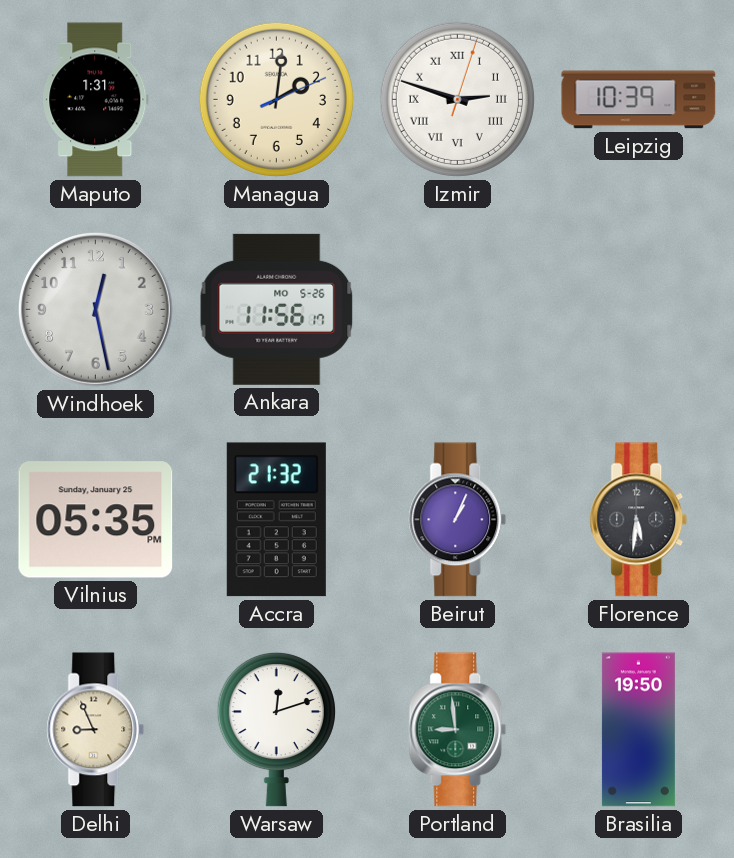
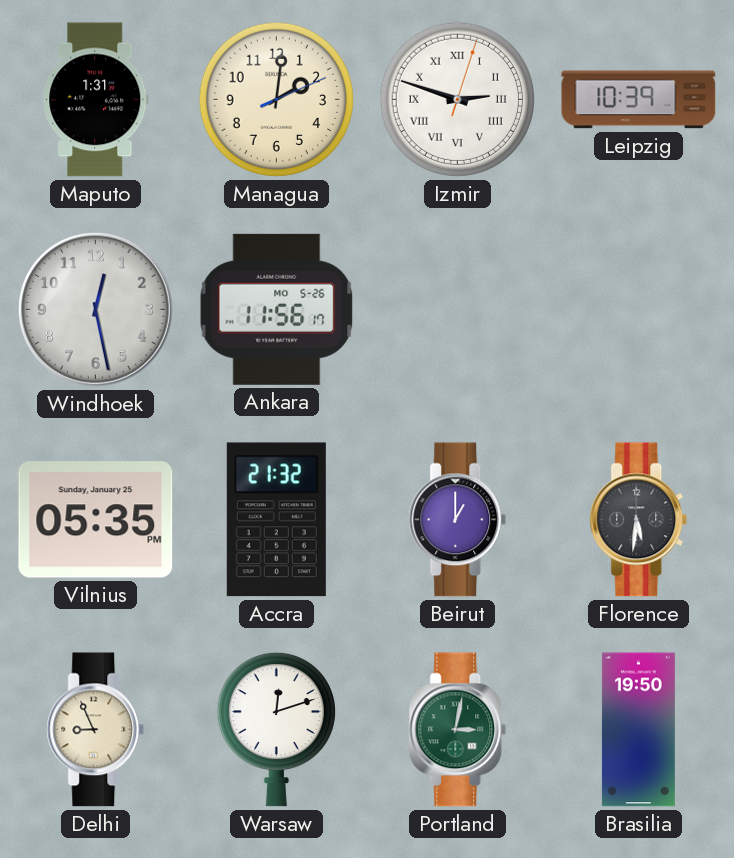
Beirut: 1:04 -> 1:00 (458, 520)
Portland: 8:59 -> 3:02 (458, 730)
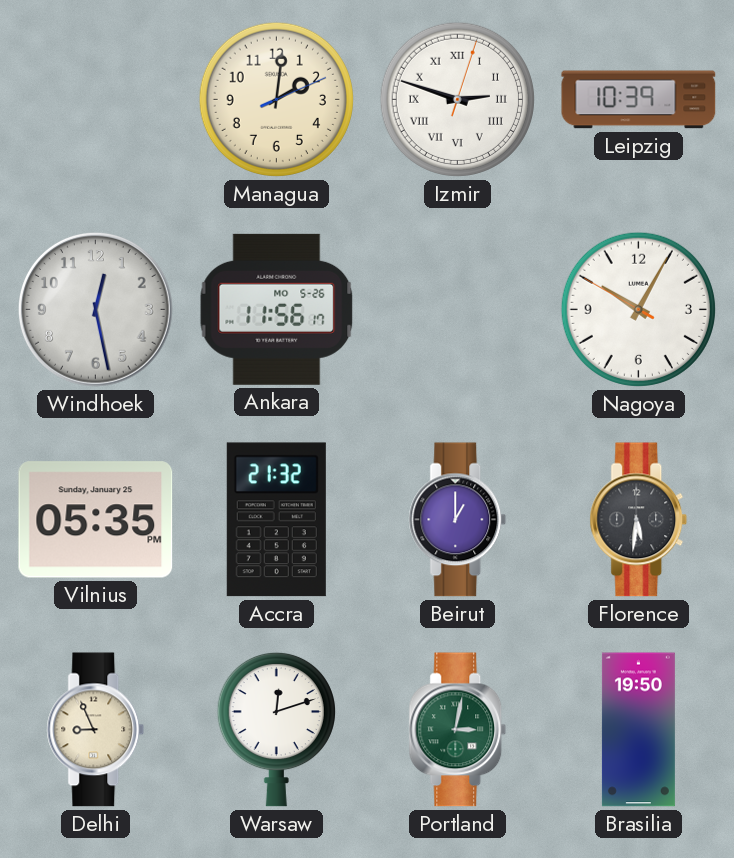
Maputo: 1:31 -> none (96, 100)
Nagoya: none -> 10:04 (638, 309)
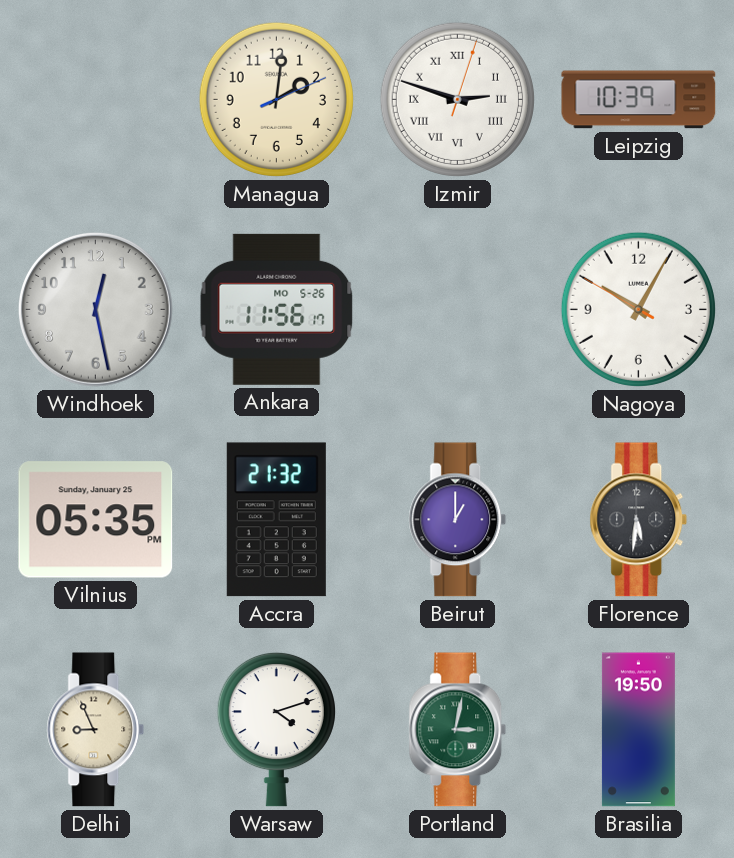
Warsaw: 12:12 -> 4:12 (276, 729)
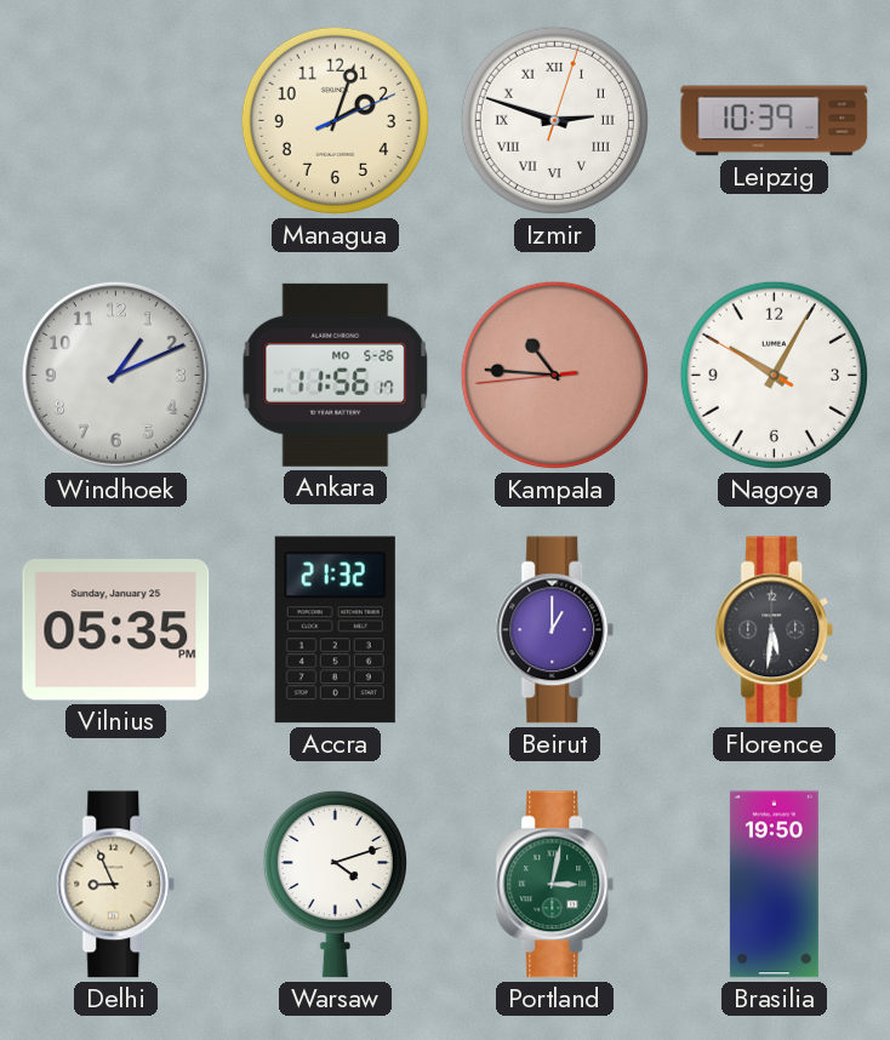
Managua: 2:01 -> 2:03 (335, 120)
Windhoek: 12:28 -> 1:11 (115, 375)
Kampala: none -> 10:45 (554, 375)
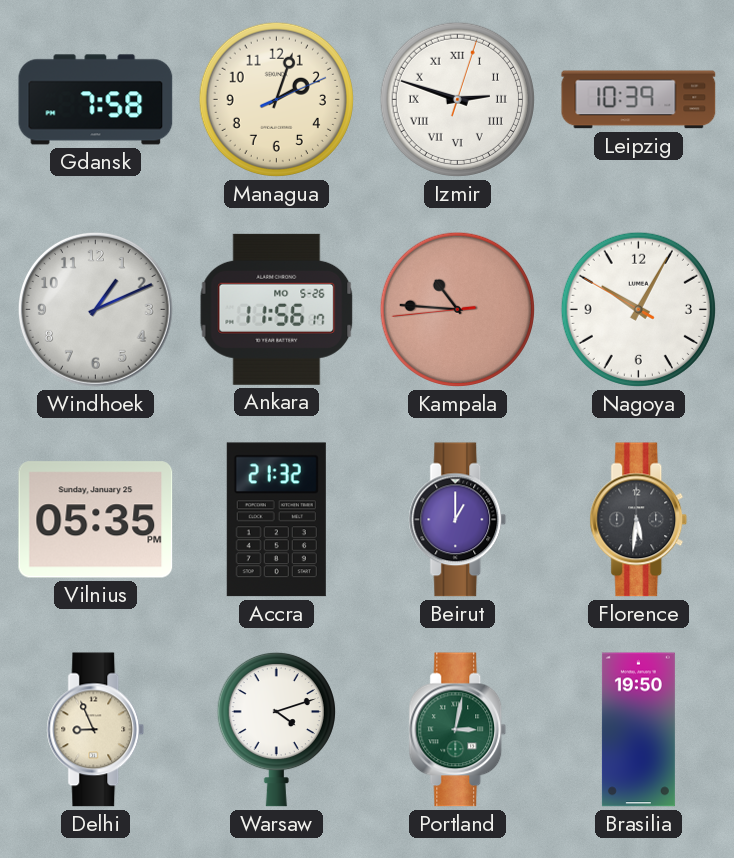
Gdansk: none -> 7:58 (96, 100)
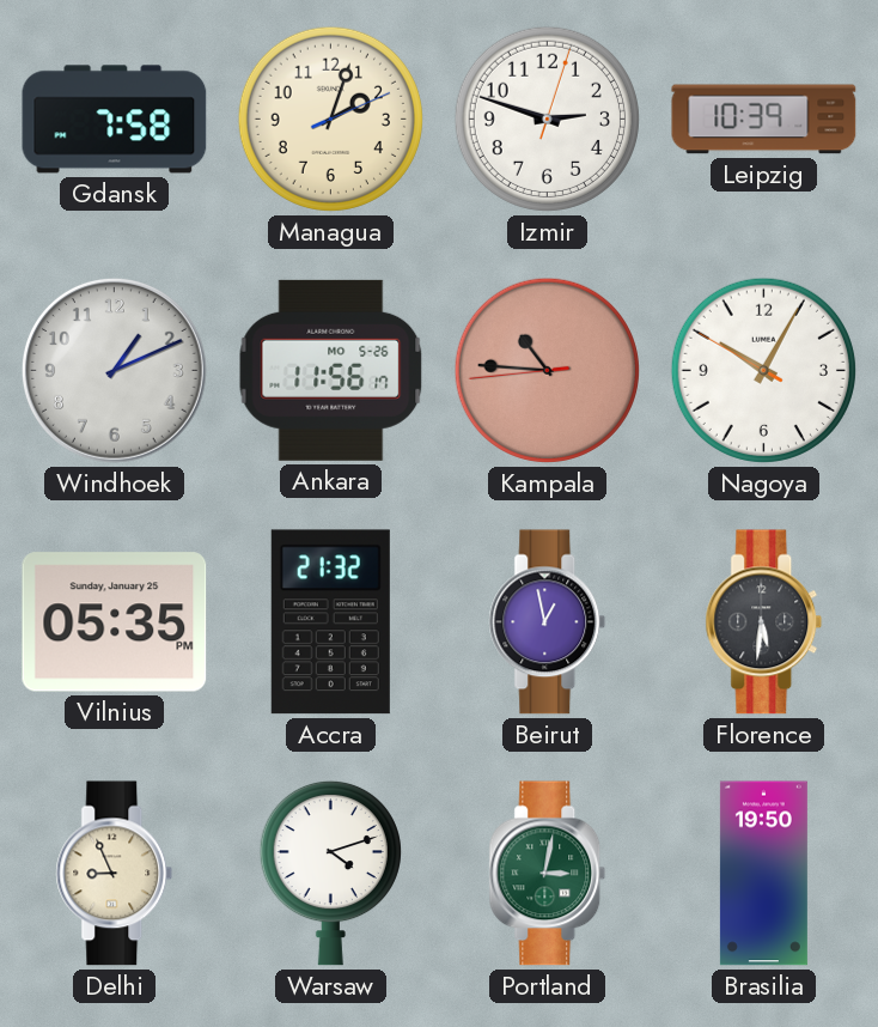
Izmir numerals: Roman -> Arabic (547, 118)
Beirut: 1:00 -> 12:58 (548, 622)
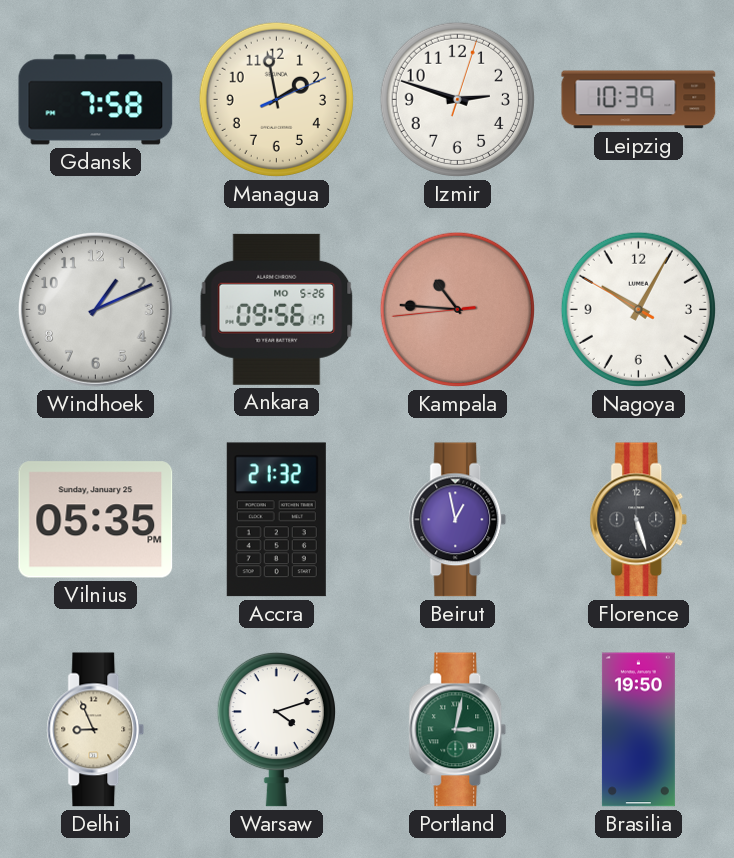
Managua: 2:03 -> 1:58 (276, 99)
Ankara: 11:56 -> 09:56 (277, 309)
Florence: 5:31 -> 5:27 (639, 520)
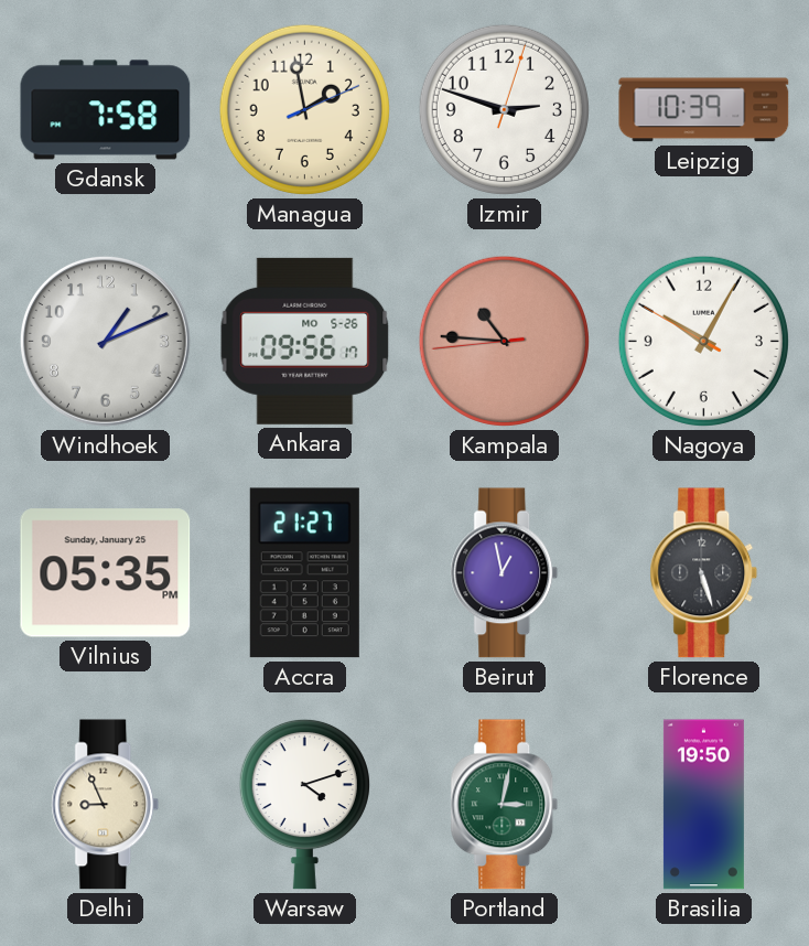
Accra: 21:32 -> 21:27 (304, 573)
